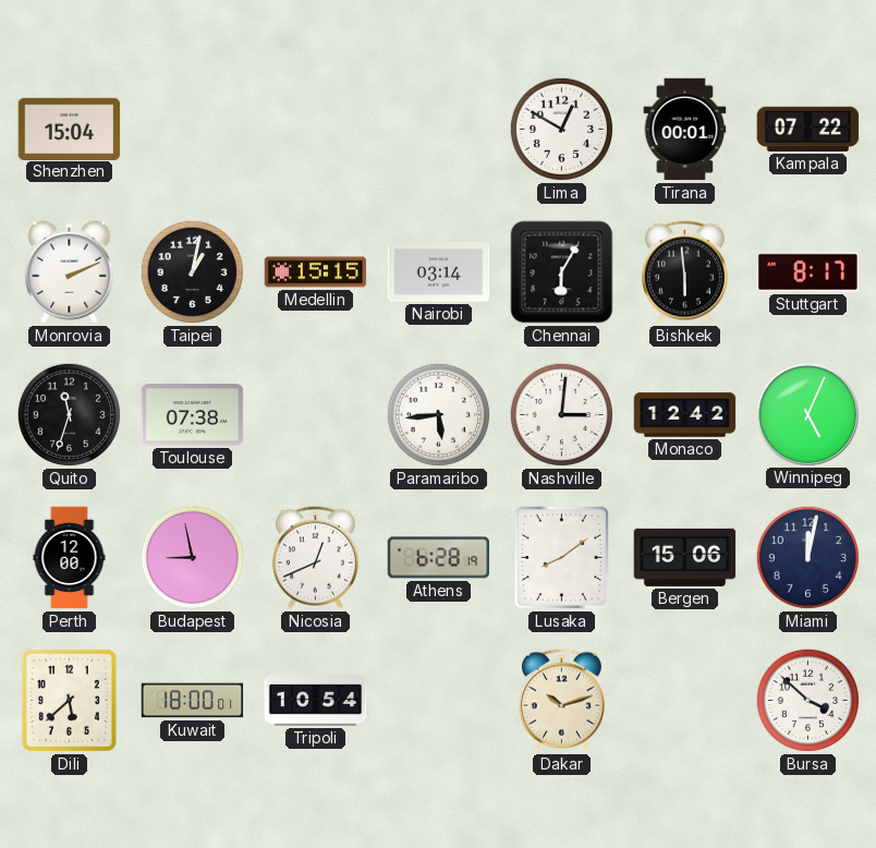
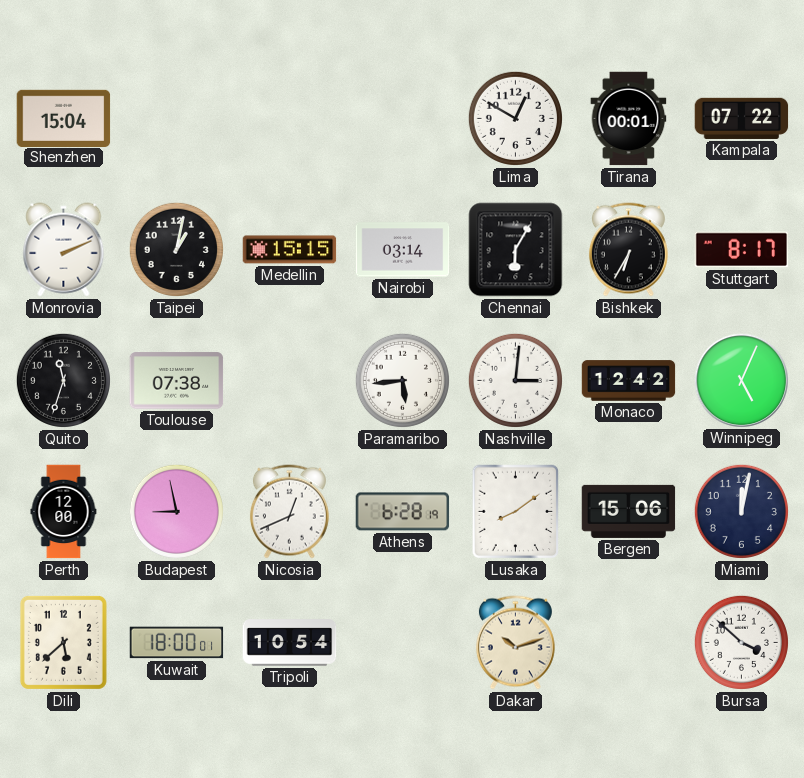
Bishkek: 5:59 -> 6:35 (628, 250)
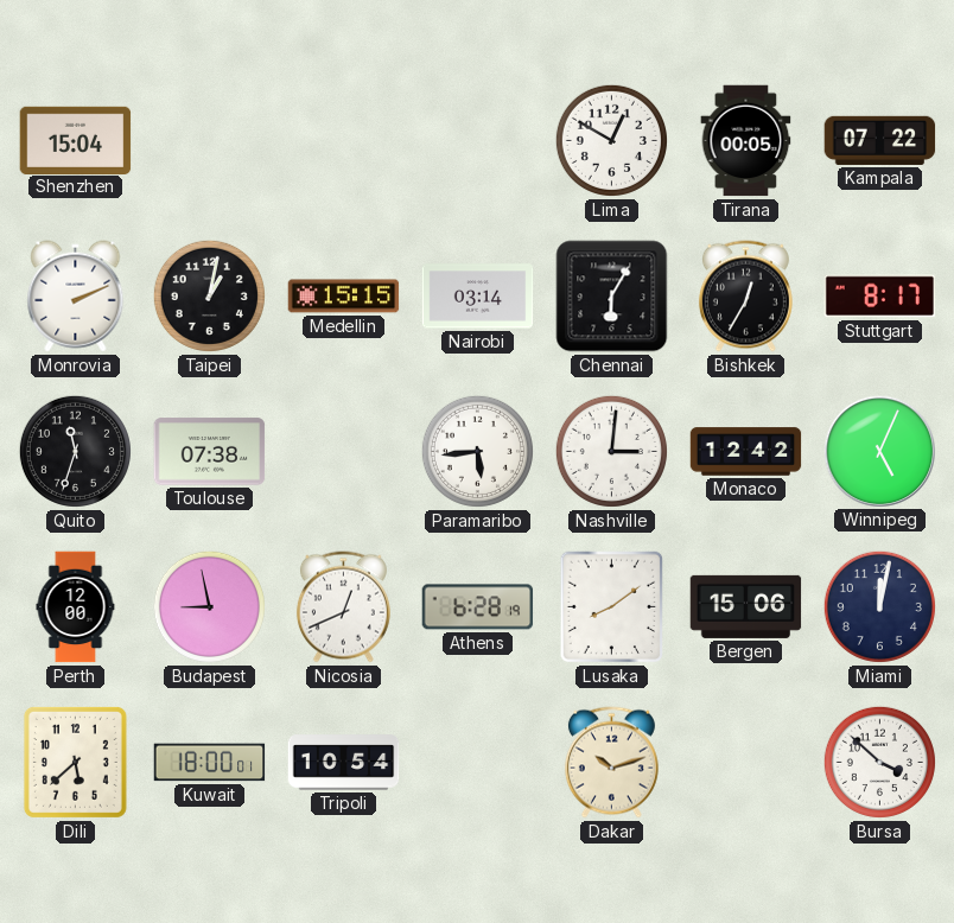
Tirana: 00:01 -> 00:05 (746, 141)
Bishkek: 6:35 -> 12:35 (745, 297)
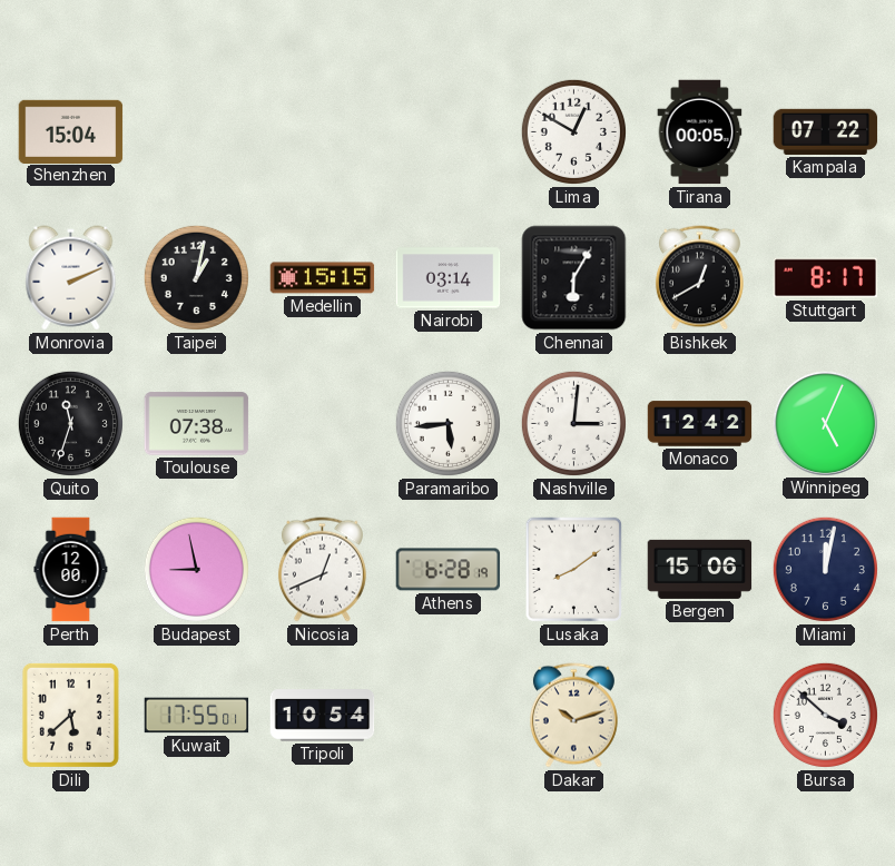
Bishkek: 12:35 -> 12:40 (699, 278)
Kuwait: 18:00 -> 17:55 (197, 716)
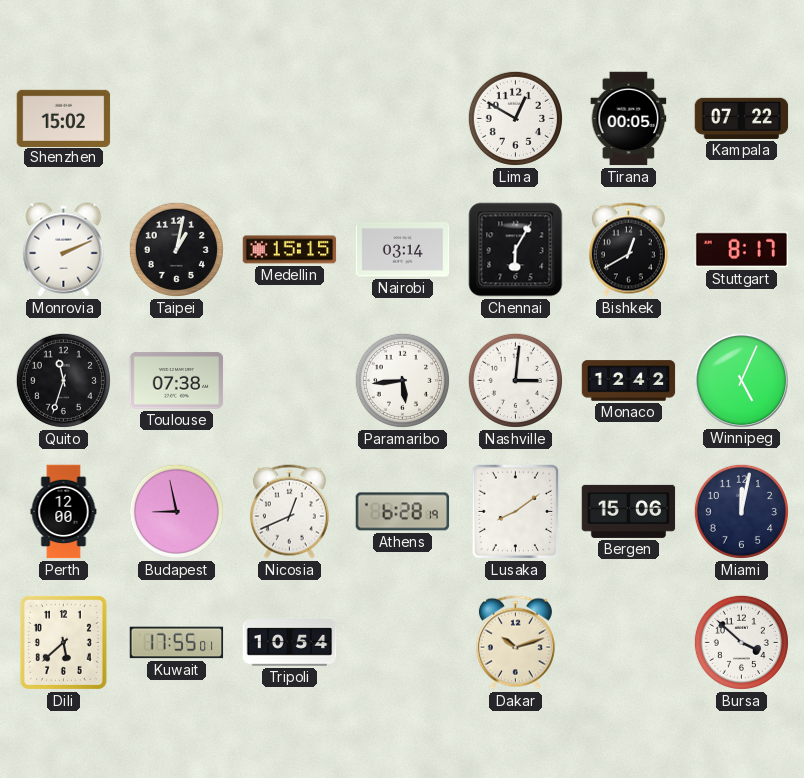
Shenzhen: 15:04 -> 15:02 (64, 118)
